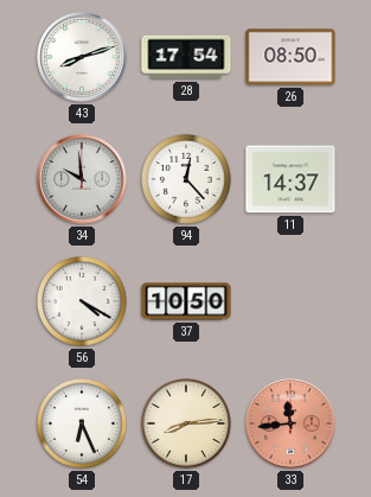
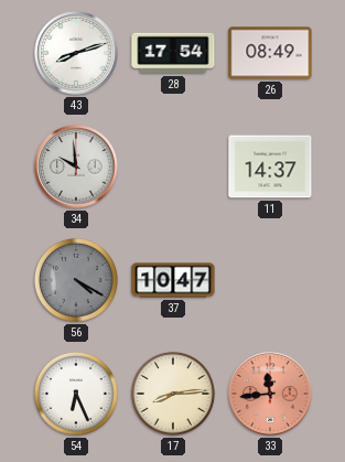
26: 08:50 -> 08:49 (270, 53)
94: 12:23 -> none (186, 179)
56 dial: white -> grey (76, 280)
37: 10:50 -> 10:47 (173, 280)
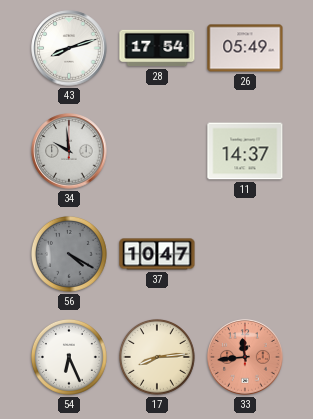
26: 08:49 -> 05:49 (245, 48)
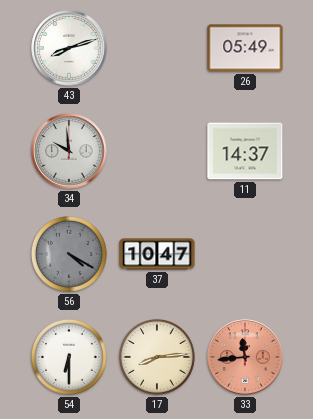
28: 17:54 -> none (157, 48)
54: 6:26 -> 6:30 (69, 357)
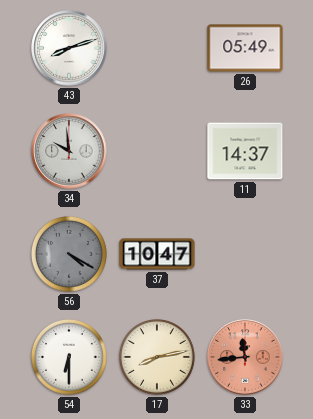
17: 8:14 -> 8:13 (157, 357)
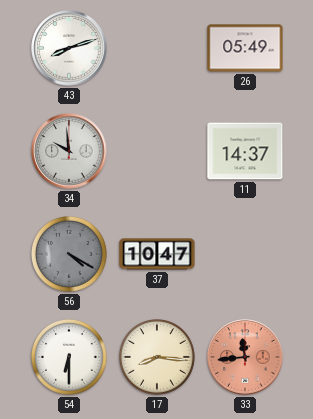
17: 8:13 -> 8:16 (157, 357)
